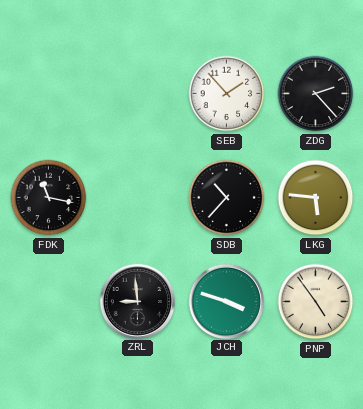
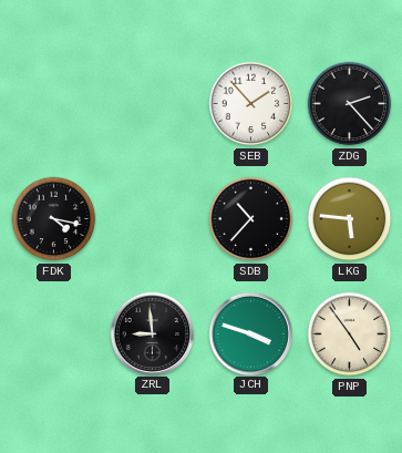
FDK: 11:17 -> 4:17 (54, 219)
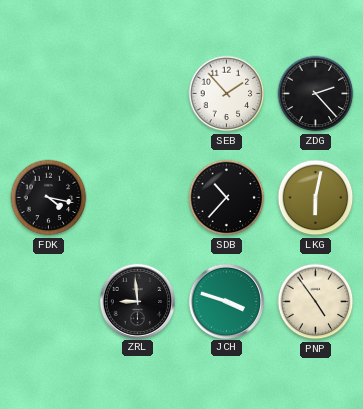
LKG: 5:46 -> 6:02 (316, 198)
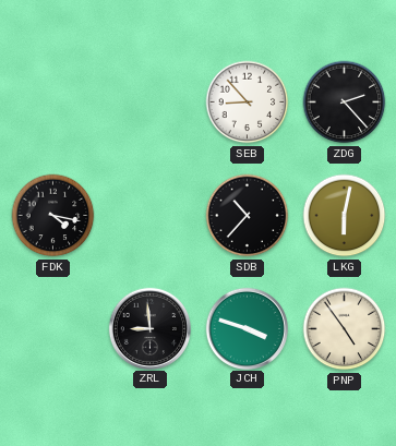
SEB: 1:53 -> 8:53 (248, 103)
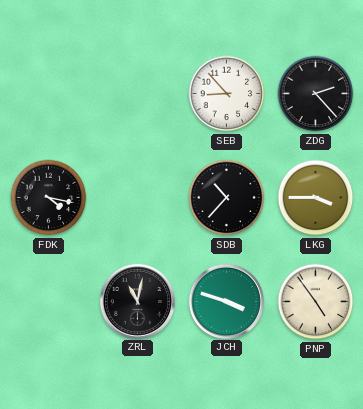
LKG: 6:02 -> 3:45 (316, 198)
ZRL: 8:59 -> 11:02 (137, 301)
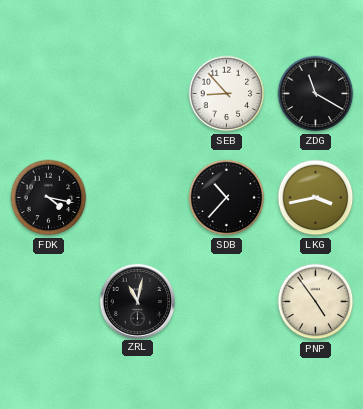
ZDG: 2:23 -> 11:20 (316, 94)
LKG: 3:45 -> 3:43 (316, 198)
JCH: 3:48 -> none (226, 301)
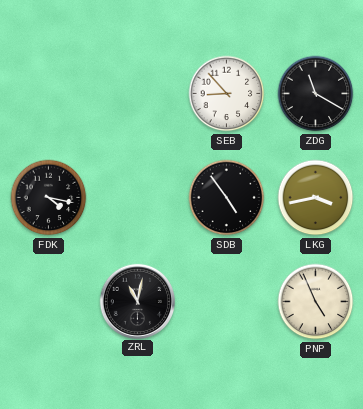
SDB: 10:37 -> 4:54 (227, 198)
PNP: 4:54 -> 4:56 (316, 302)
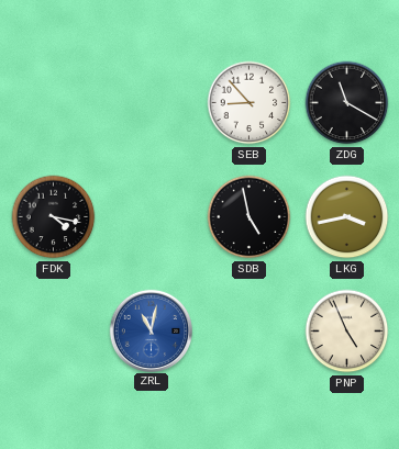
SDB: 4:54 -> 4:58 (250, 217)
ZRL dial: black -> blue (151, 330)
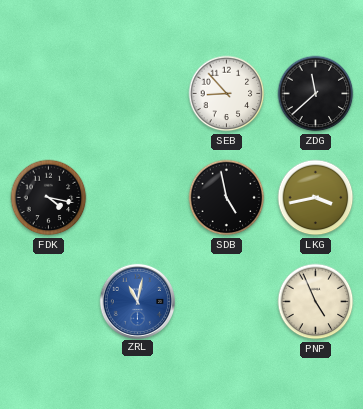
ZDG: 11:20 -> 11:38 (316, 94)
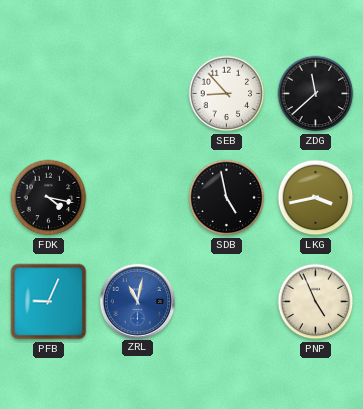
PFB: none -> 9:04 (49, 302)
